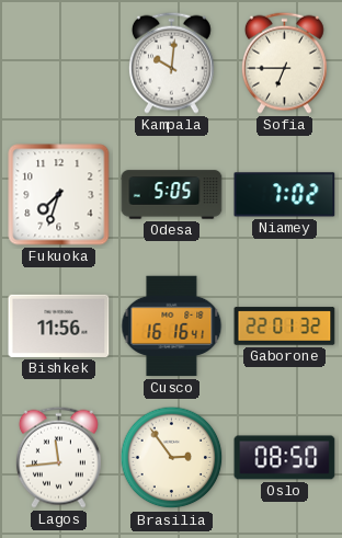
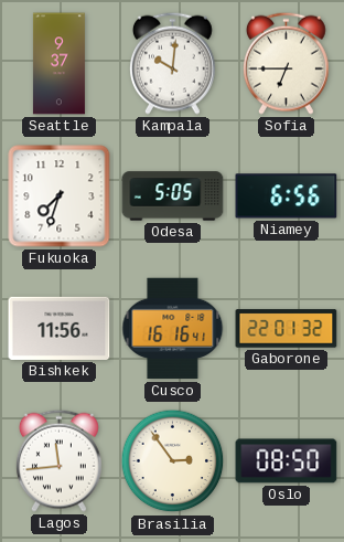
Seattle: none -> 9:37 (58, 64)
Niamey: 7:02 -> 6:56 (287, 196)
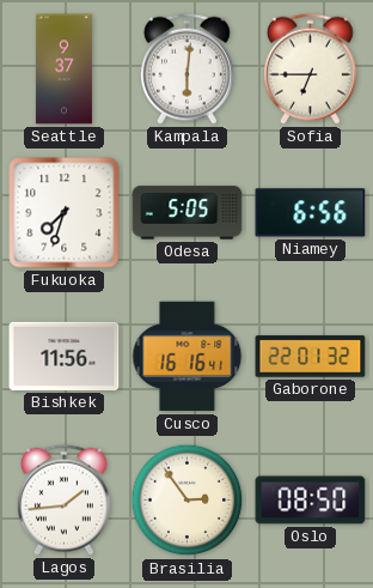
Kampala: 10:01 -> 6:01 (186, 68)
Lagos: 11:44 -> 1:44 (63, 499)
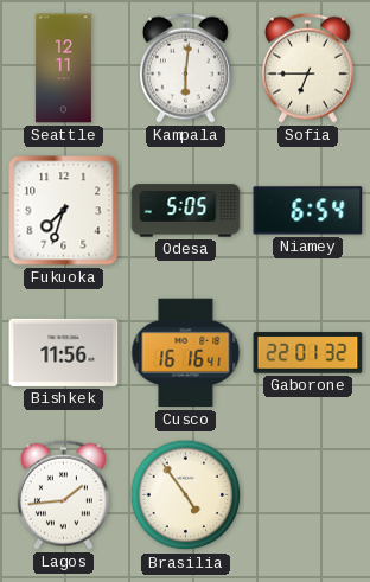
Seattle: 9:37 -> 12:11 (63, 69)
Niamey: 6:56 -> 6:54 (308, 211)
Brasilia: 2:54 -> 4:54 (186, 495)
Oslo: 08:50 -> none (311, 501)
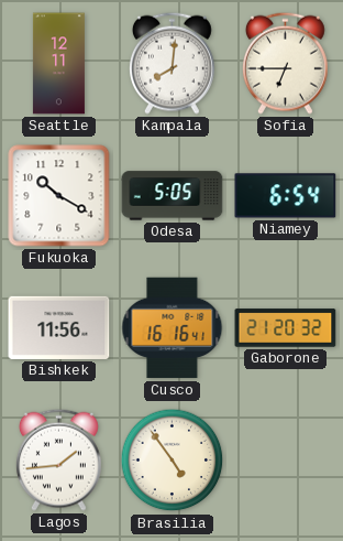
Kampala: 6:01 -> 8:01 (171, 63)
Fukuoka: 7:33 -> 10:20 (59, 196)
Gaborone: 22:01 -> 21:20 (286, 328)
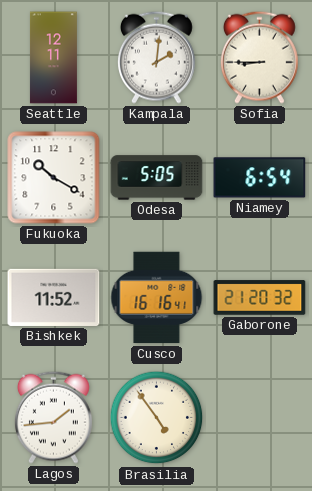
Kampala: 8:01 -> 2:01 (156, 57)
Sofia: 6:45 -> 8:45 (259, 57)
Bishkek: 11:56 -> 11:52 (54, 297)
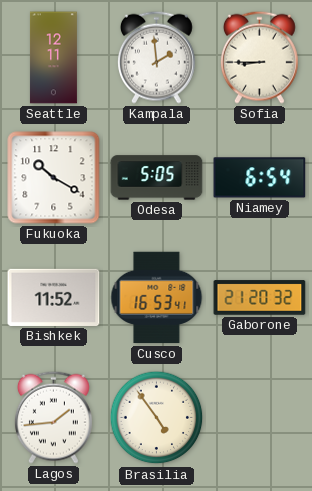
Kampala: 2:01 -> 1:59 (156, 57)
Cusco: 16:16 -> 16:53 (157, 298)
